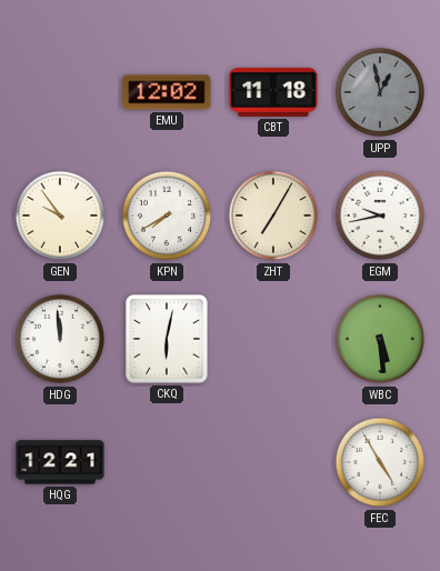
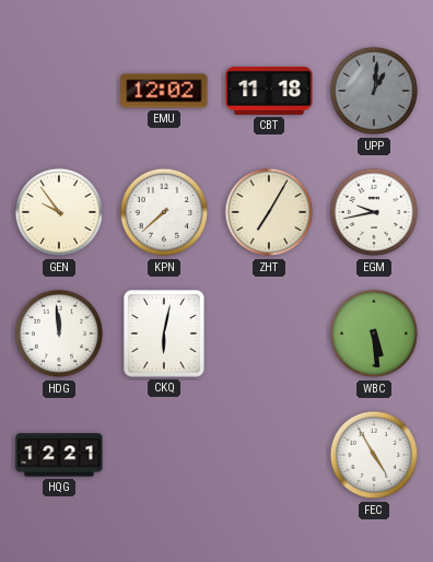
UPP: 12:58 -> 1:01 (374, 91)
KPN: 7:40 -> 7:38 (164, 212)
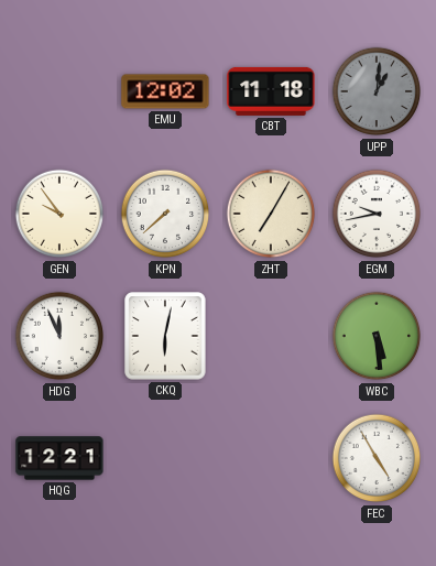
HDG: 11:59 -> 11:56 (59, 336)
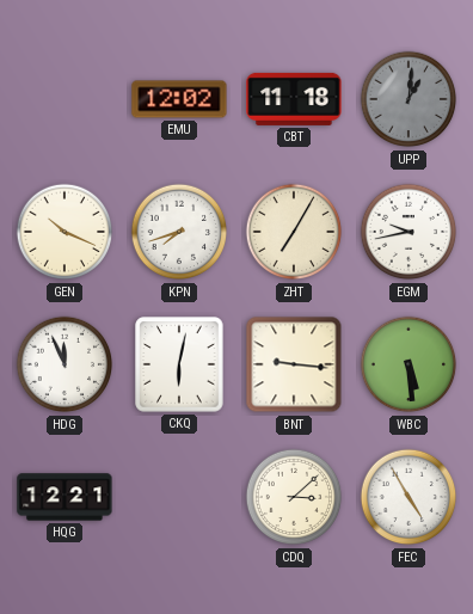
GEN: 9:54 -> 10:19 (64, 232)
KPN: 7:38 -> 7:42 (179, 232)
BNT: none -> 9:16 (294, 364)
CDQ: none -> 3:08 (294, 497)
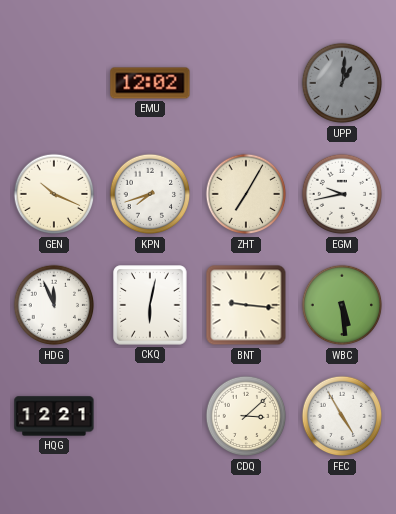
CBT: 11:18 -> none (294, 99)
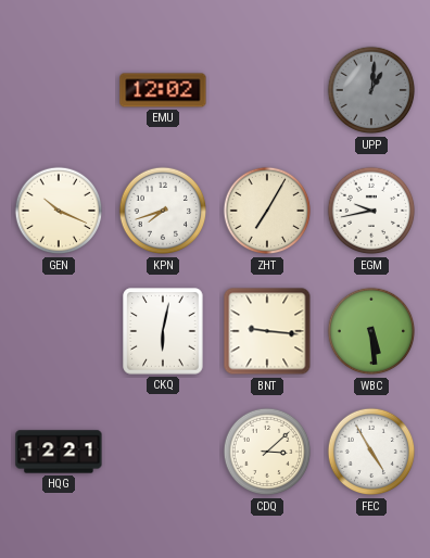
HDG: 11:56 -> none (54, 305)
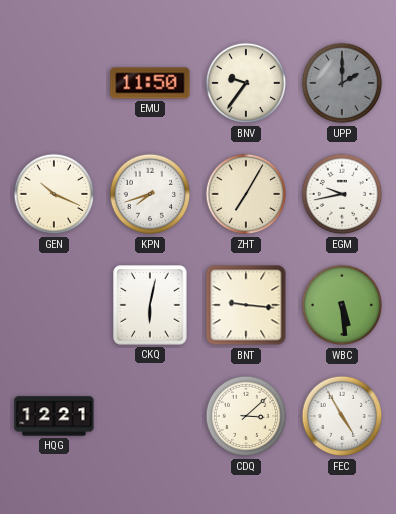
EMU: 12:02 -> 11:50 (150, 83)
BNV: none -> 9:36 (246, 83)
UPP: 1:01 -> 2:00 (342, 83)
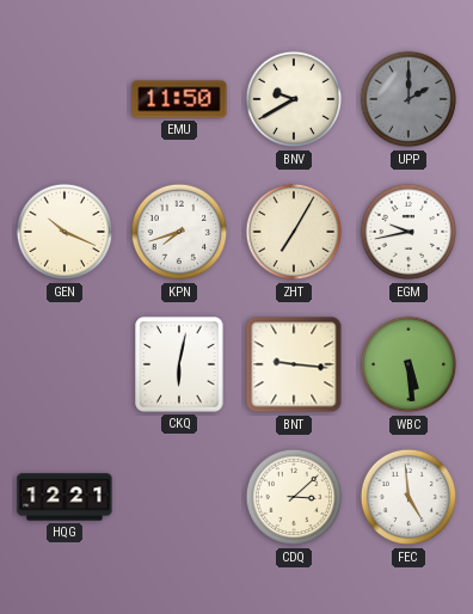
BNV: 9:36 -> 9:40 (294, 99)
FEC: 4:55 -> 4:59 (408, 497)
